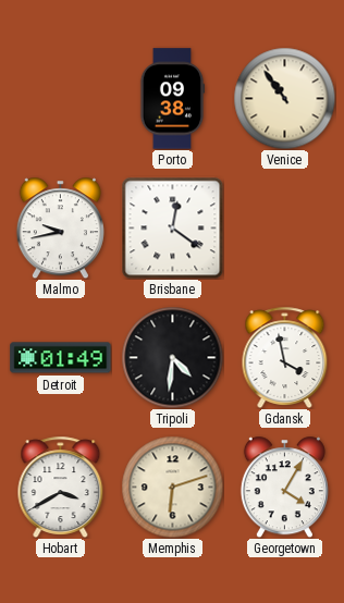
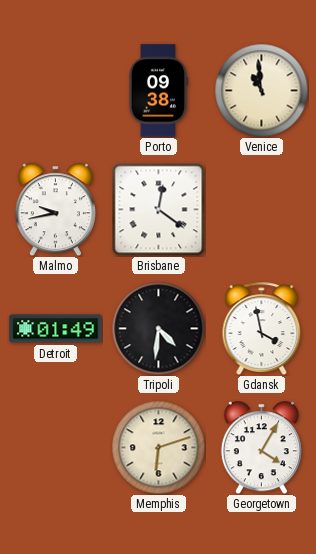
Venice: 10:54 -> 10:59 (261, 90)
Hobart: 3:40 -> none (61, 487)
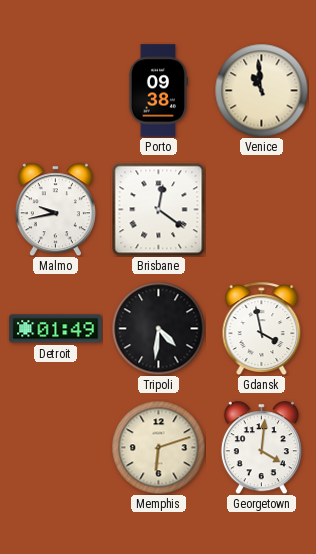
Georgetown: 4:05 -> 4:01 (261, 447)
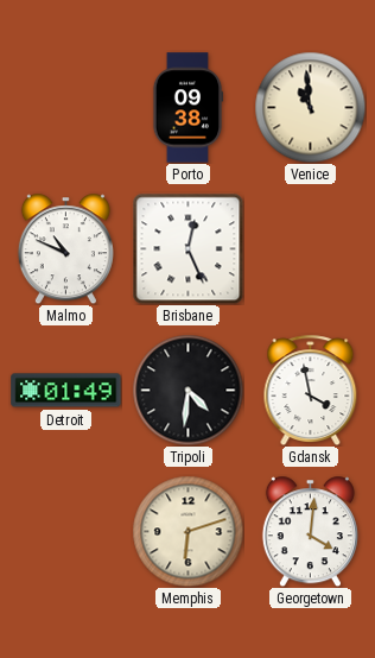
Malmo: 9:43 -> 10:49 (65, 248)
Brisbane: 12:21 -> 12:26 (188, 248)
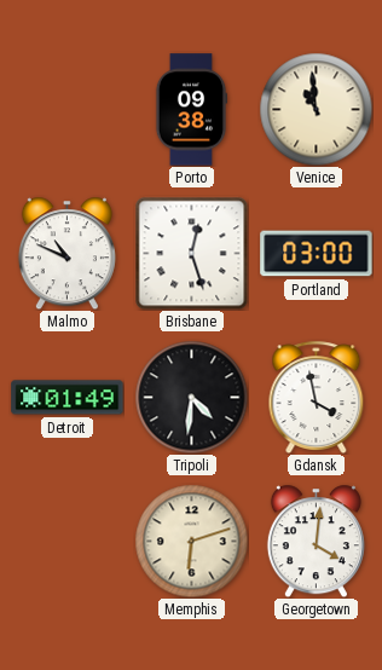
Brisbane: 12:26 -> 12:27 (191, 253)
Portland: none -> 03:00 (317, 254)
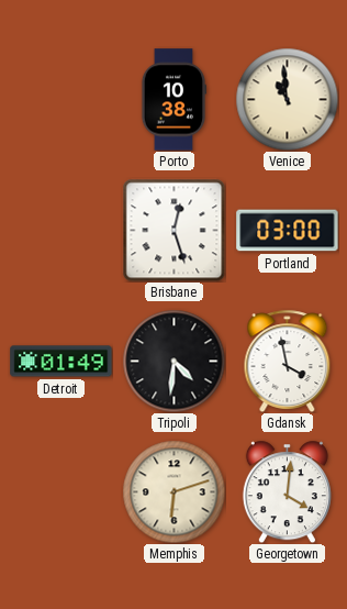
Porto: 09:38 -> 10:38 (173, 100)
Malmo: 10:49 -> none (66, 253)
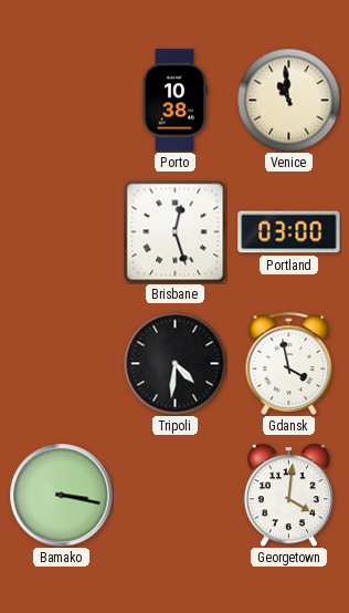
Detroit: 01:49 -> none (61, 362)
Bamako: none -> 3:17 (61, 495)
Memphis: 6:12 -> none (173, 491)
